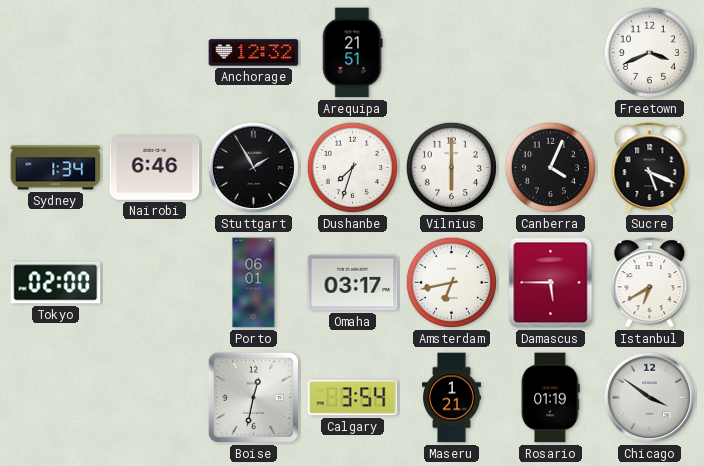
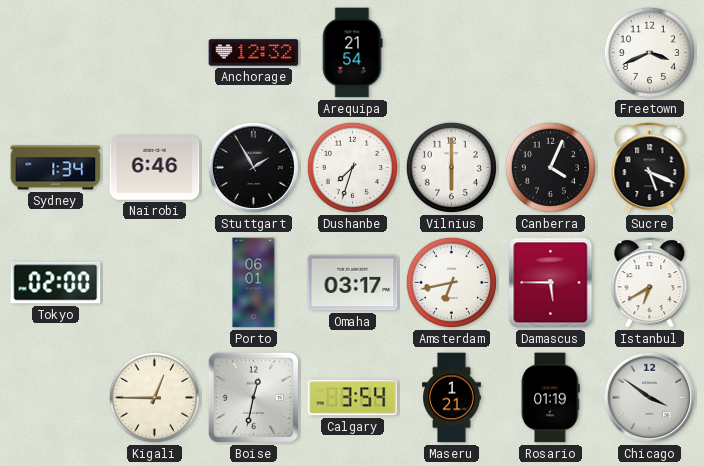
Arequipa: 21:51 -> 21:54 (352, 53)
Kigali: none -> 12:45 (154, 397)
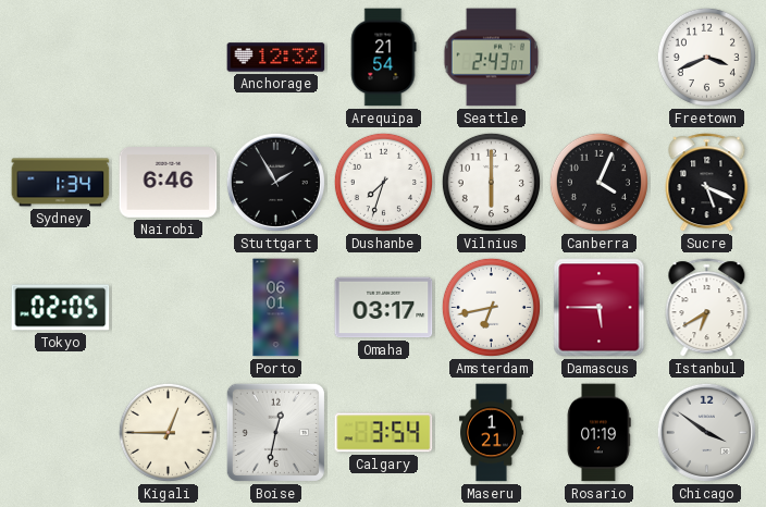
Seattle: none -> 2:43 (492, 58)
Tokyo: 02:00 -> 02:05 (61, 308)
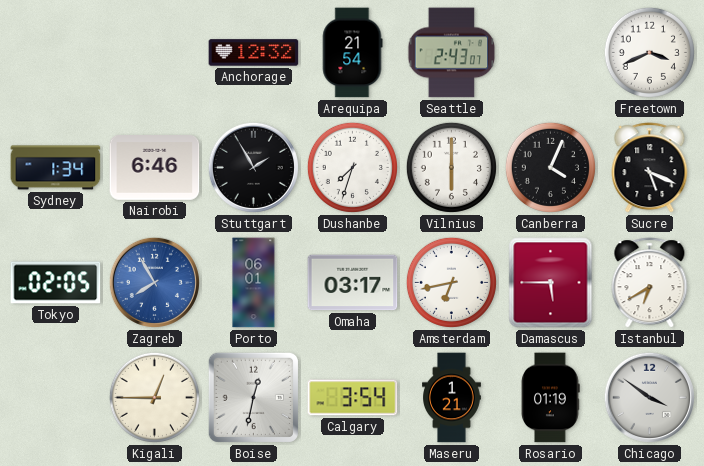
Zagreb: none -> 7:55 (154, 282)
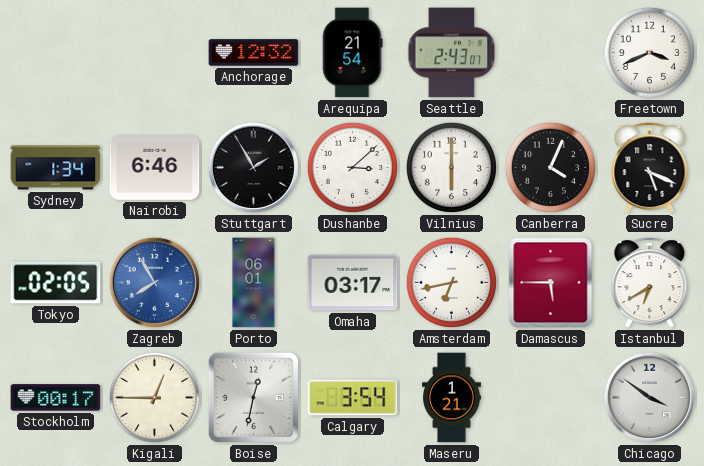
Dushanbe: 7:33 -> 3:08 (352, 167)
Stockholm: none -> 00:17 (56, 398)
Rosario: 01:19 -> none (550, 398)
